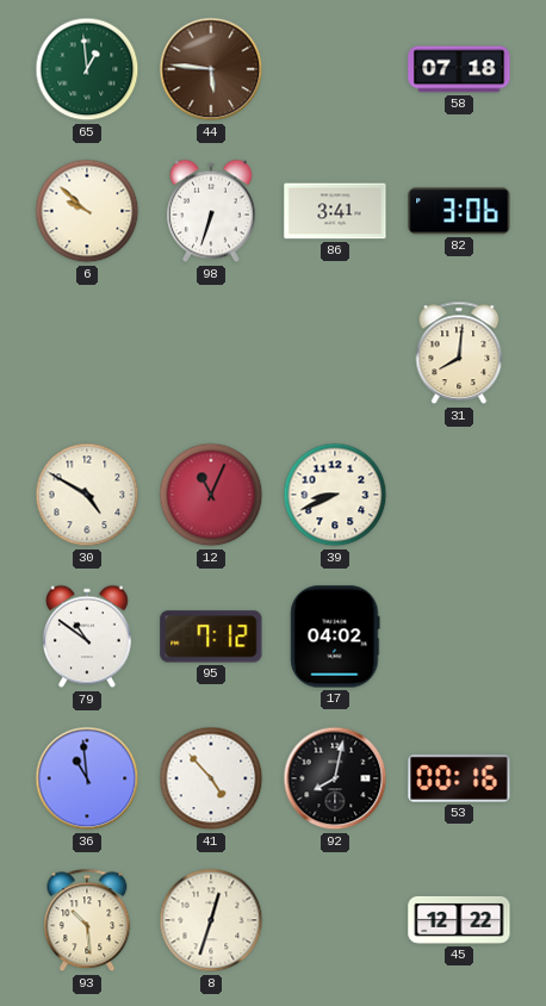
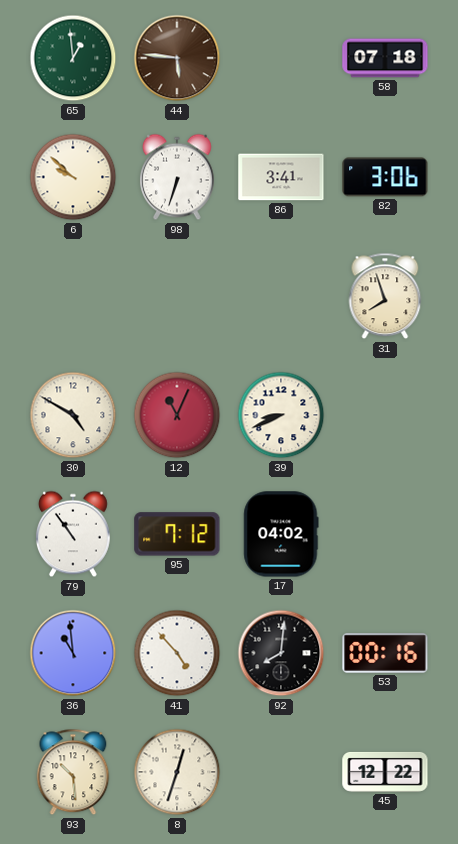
31: 8:01 -> 7:57 (385, 296)
79: 10:51 -> 10:54 (73, 534)
92: 8:02 -> 8:01 (281, 653)
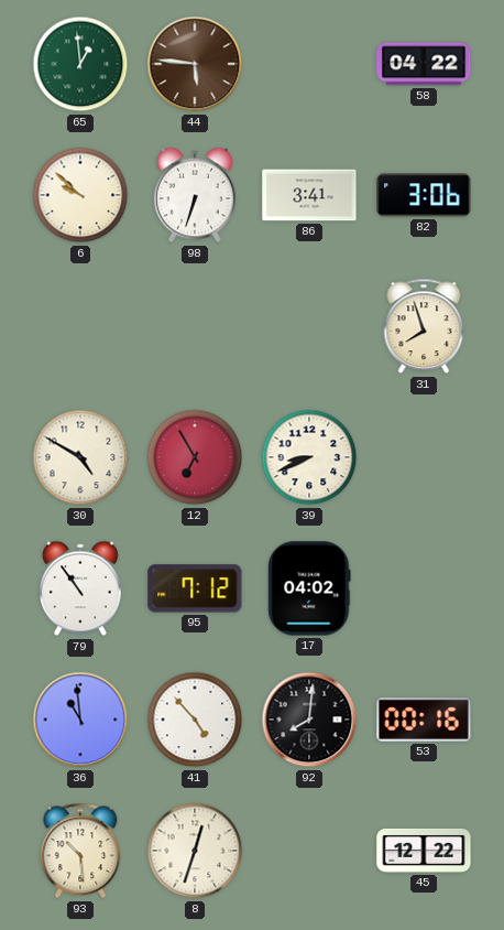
58: 07:18 -> 04:22 (424, 64)
12: 11:04 -> 6:55 (195, 457)
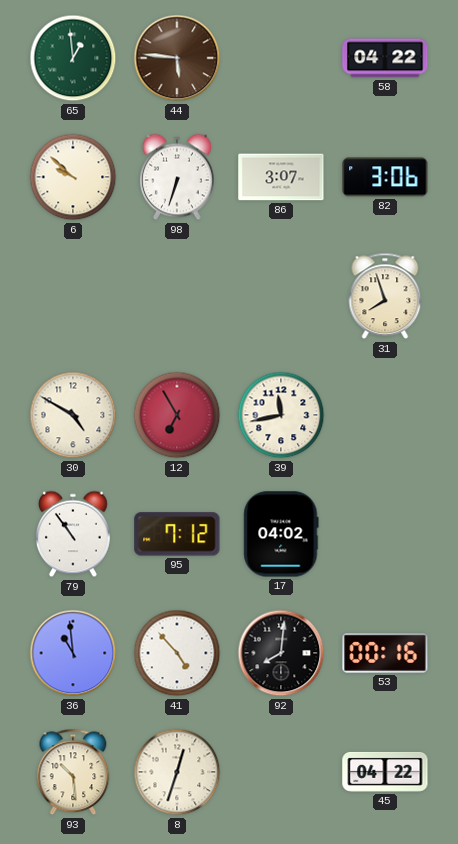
86: 3:41 -> 3:07 (281, 177)
39: 8:41 -> 11:43 (281, 415)
45: 12:22 -> 04:22 (385, 772)
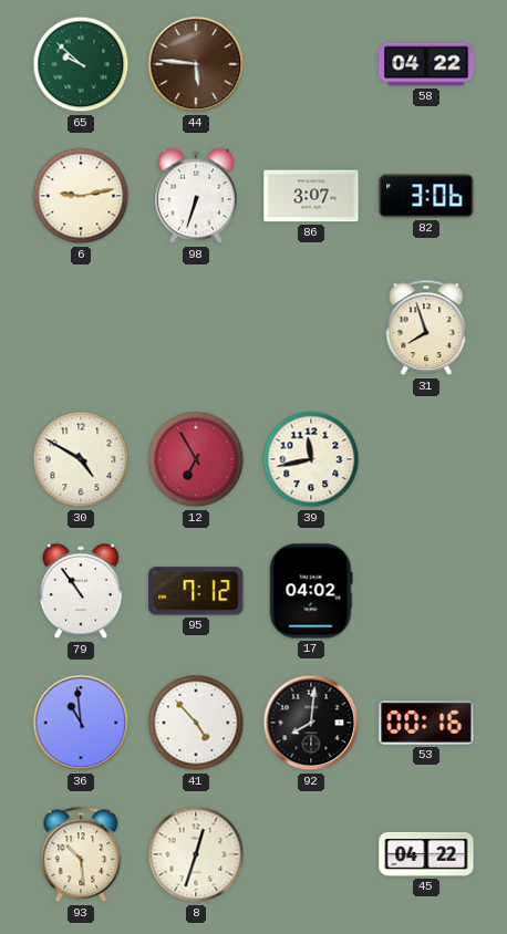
65: 12:59 -> 9:52 (81, 64)
6: 9:52 -> 9:13 (81, 196)
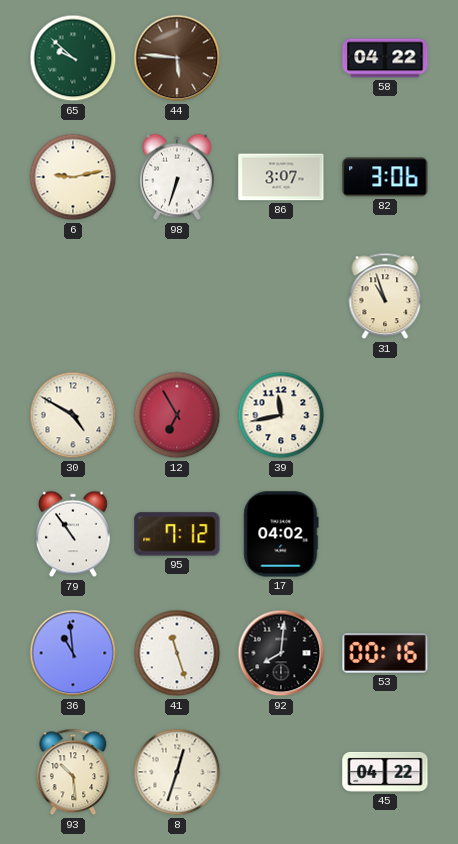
31: 7:57 -> 10:57 (385, 296)
41: 4:53 -> 11:27 (177, 653)
